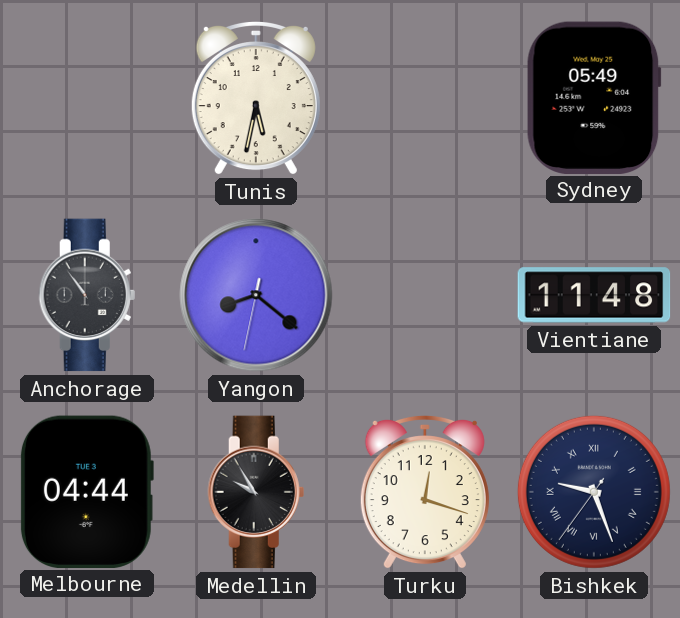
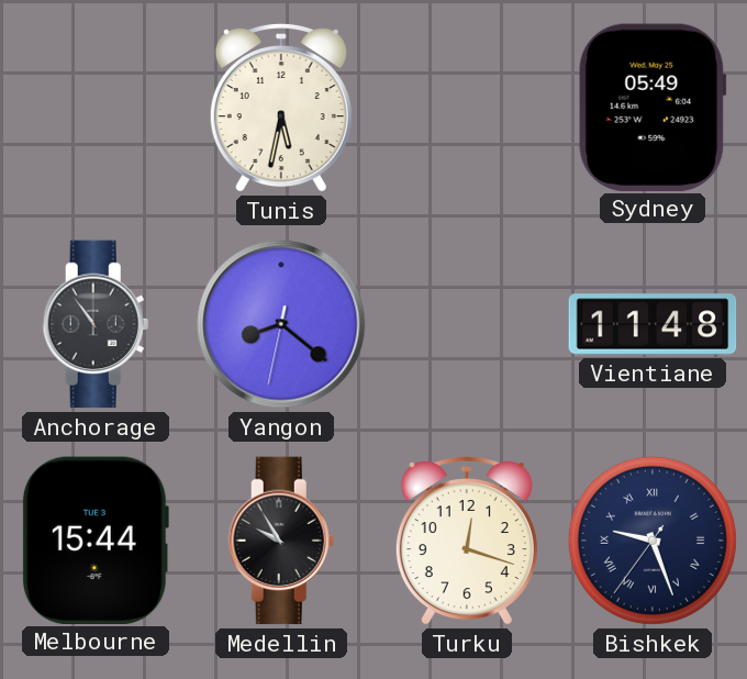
Melbourne: 04:44 -> 15:44 (94, 539)
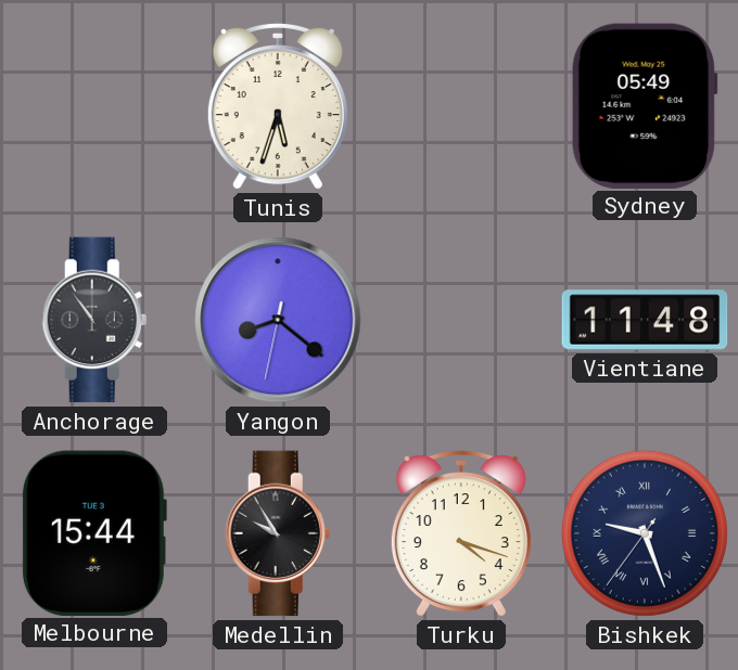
Tunis: 5:32 -> 5:33 (278, 106)
Turku: 12:18 -> 4:18 (461, 533)
